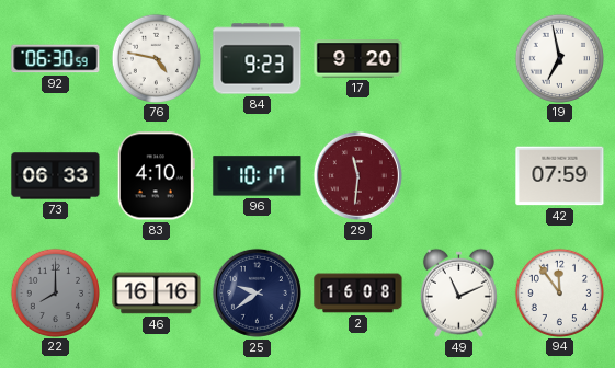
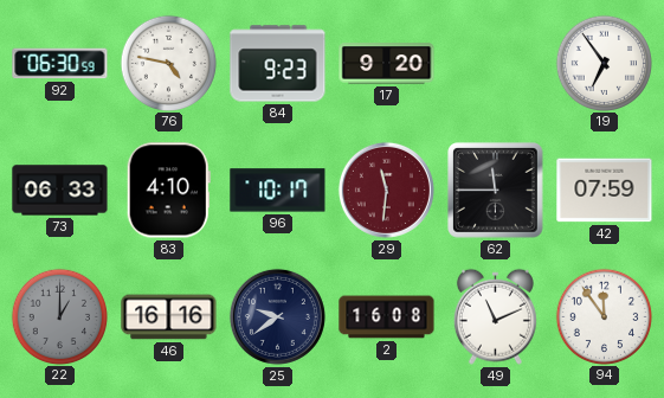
19: 6:58 -> 6:54 (604, 63)
62: none -> 11:45 (496, 191)
22: 8:00 -> 1:00 (59, 316)
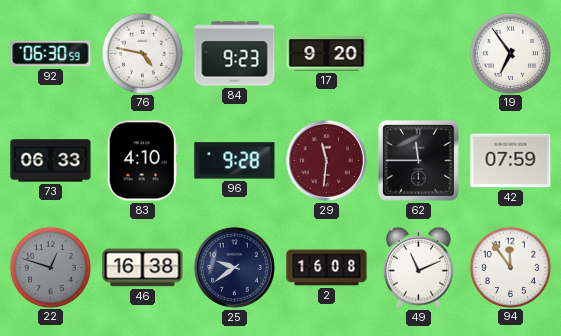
96: 10:17 -> 9:28 (235, 161)
22: 1:00 -> 12:48 (50, 267)
46: 16:16 -> 16:38 (143, 268)
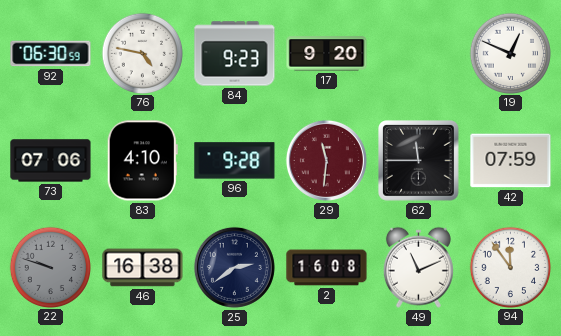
19: 6:54 -> 12:49 (510, 53)
73: 06:33 -> 07:06 (51, 161)
22: 12:48 -> 9:48 (50, 267)
25: 9:39 -> 2:39 (234, 267)
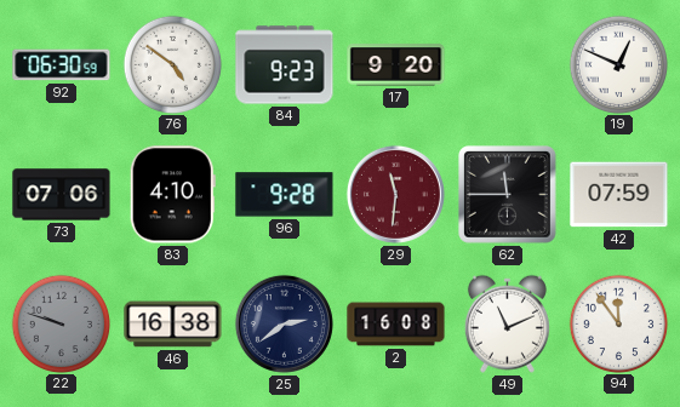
76: 4:47 -> 4:51 (172, 64)
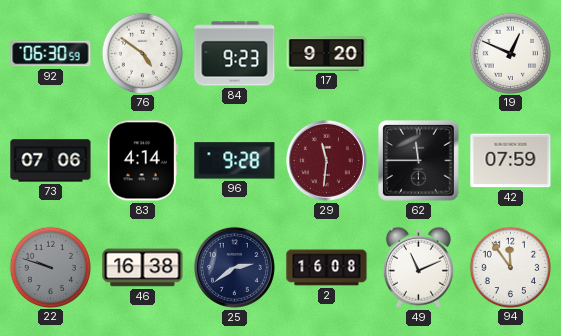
83: 4:10 -> 4:14 (142, 161)
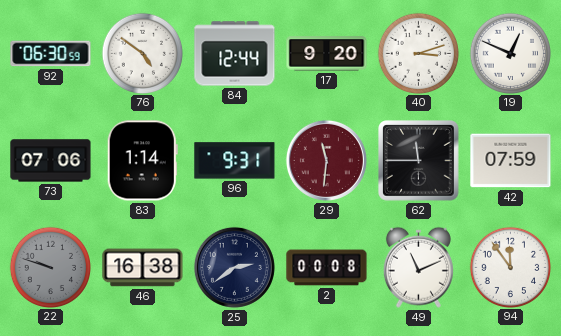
84: 9:23 -> 12:44 (235, 54)
40: none -> 3:12 (418, 53)
83: 4:14 -> 1:14 (142, 161)
96: 9:28 -> 9:31 (235, 161)
2: 16:08 -> 00:08 (327, 268)
